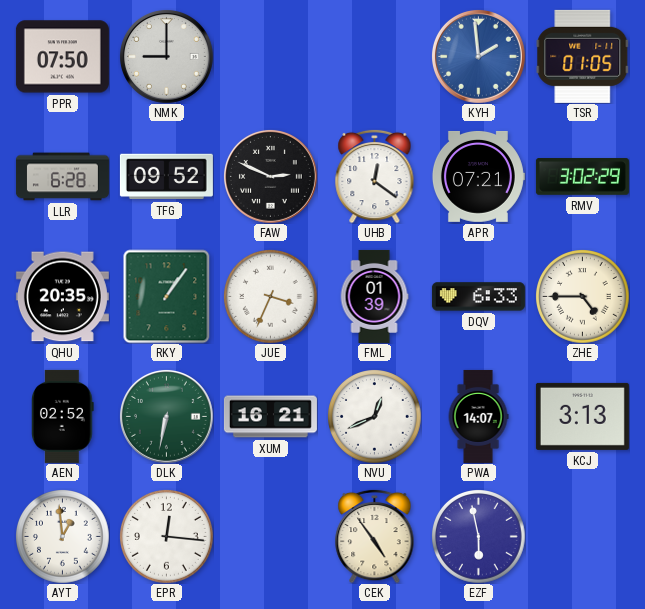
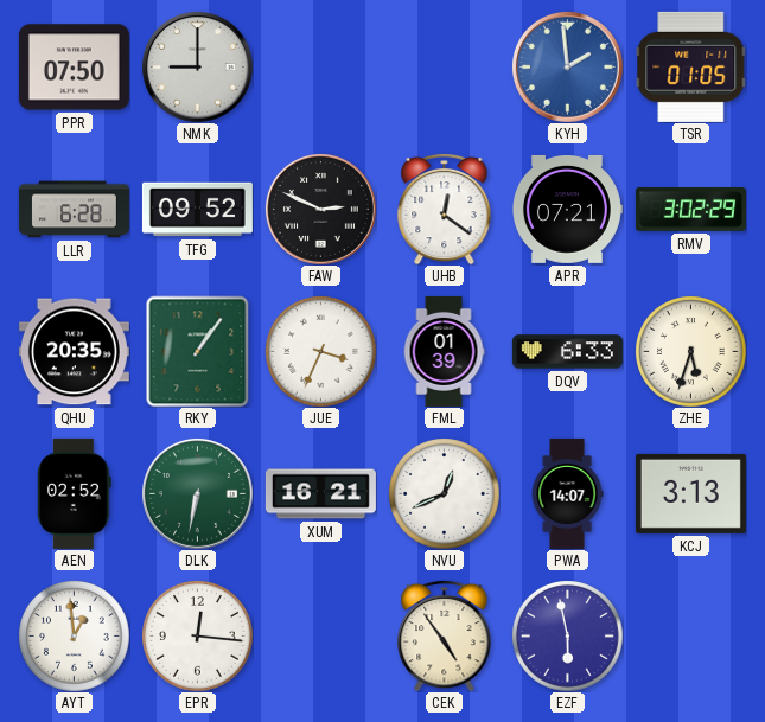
ZHE: 4:45 -> 5:33 (690, 351)
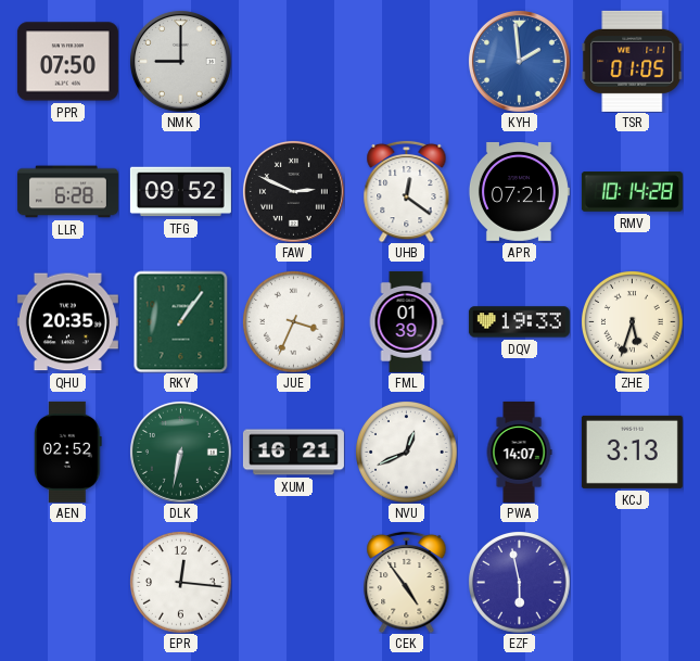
RMV: 3:02 -> 10:14 (632, 192)
DQV: 6:33 -> 19:33 (519, 322)
AYT: 12:59 -> none (74, 635)
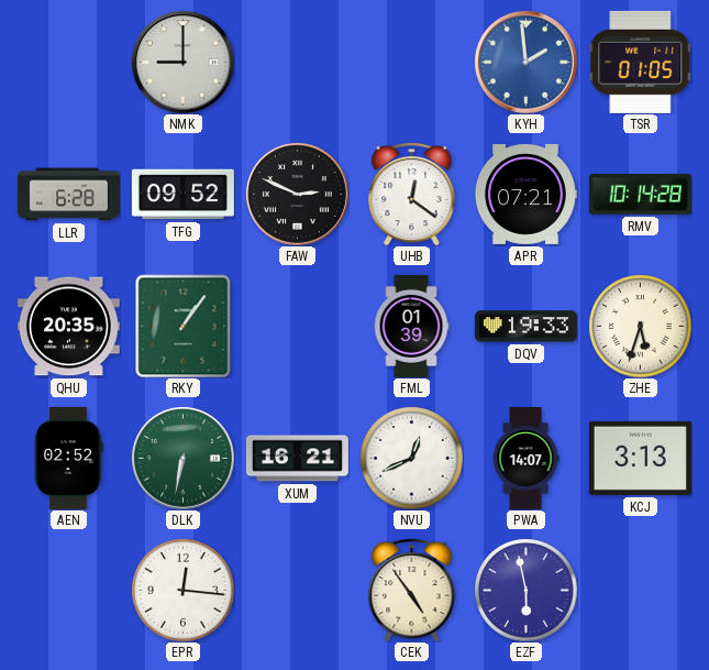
PPR: 07:50 -> none (67, 62)
JUE: 3:34 -> none (293, 321)
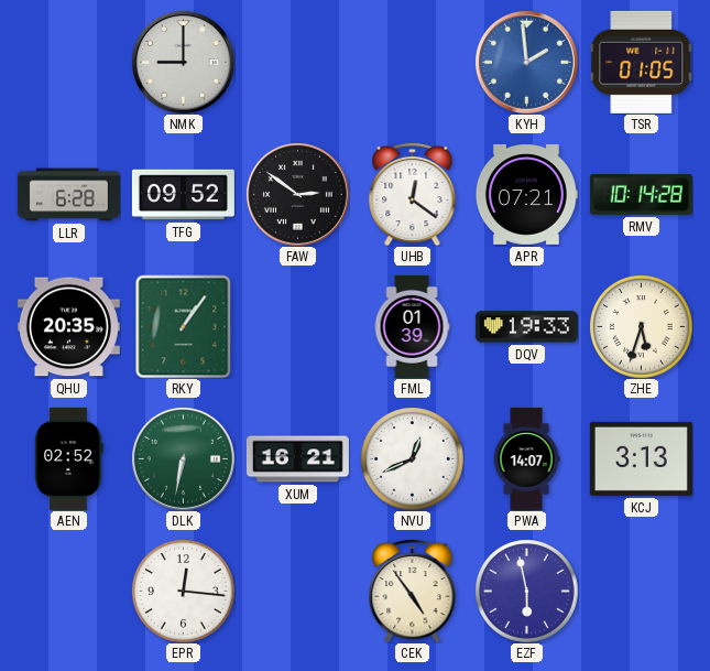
FAW: 2:49 -> 2:51 (297, 194)
